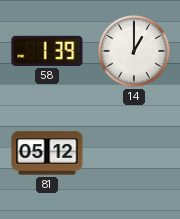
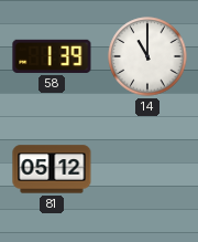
14: 1:00 -> 11:00 (147, 56)
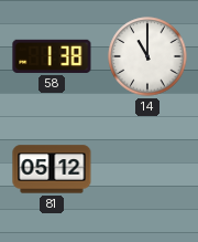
58: 1:39 -> 1:38 (52, 56)
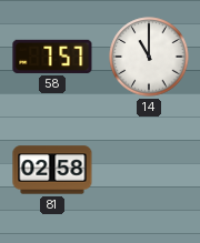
58: 1:38 -> 7:57 (52, 57)
81: 05:12 -> 02:58 (52, 170)
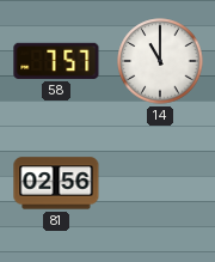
81: 02:58 -> 02:56 (56, 183)
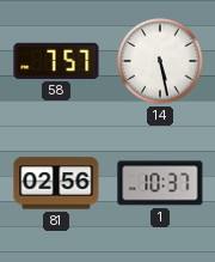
14: 11:00 -> 5:28 (160, 61)
1: none -> 10:37 (160, 183)
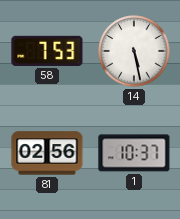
58: 7:57 -> 7:53 (47, 51)
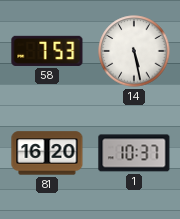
81: 02:56 -> 16:20 (47, 153)
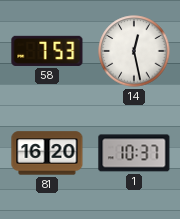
14: 5:28 -> 12:28 (134, 51)
